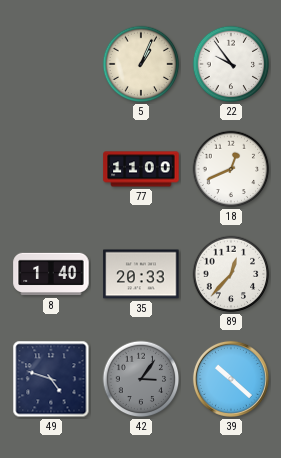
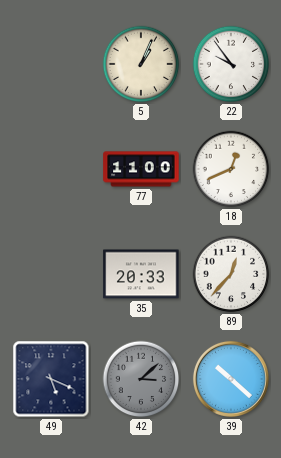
8: 1:40 -> none (51, 274)
49: 4:48 -> 5:19 (51, 379)
42: 3:06 -> 3:08 (141, 379)
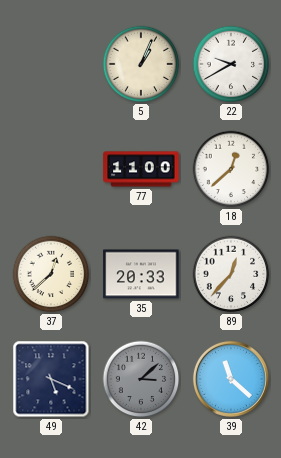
22: 9:54 -> 9:40 (231, 64)
18: 12:41 -> 12:38 (231, 169)
37: none -> 12:38 (51, 274)
39: 10:22 -> 11:22 (231, 379)
